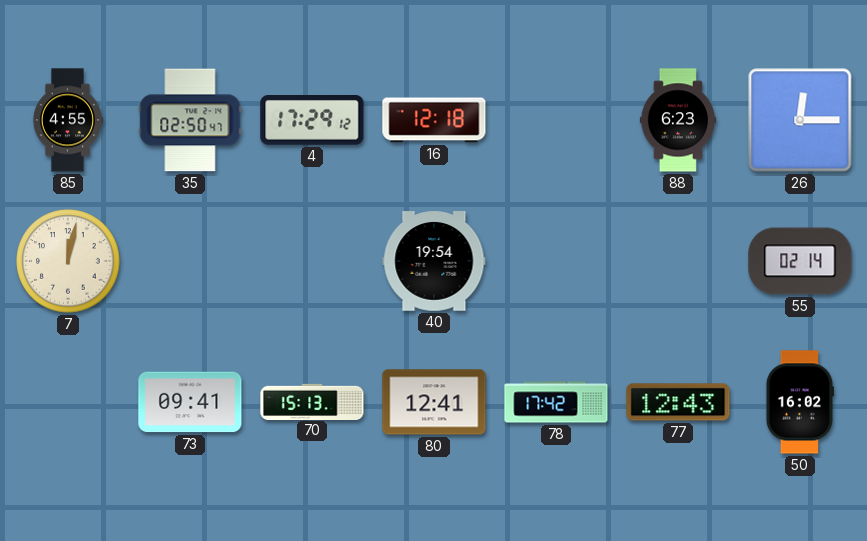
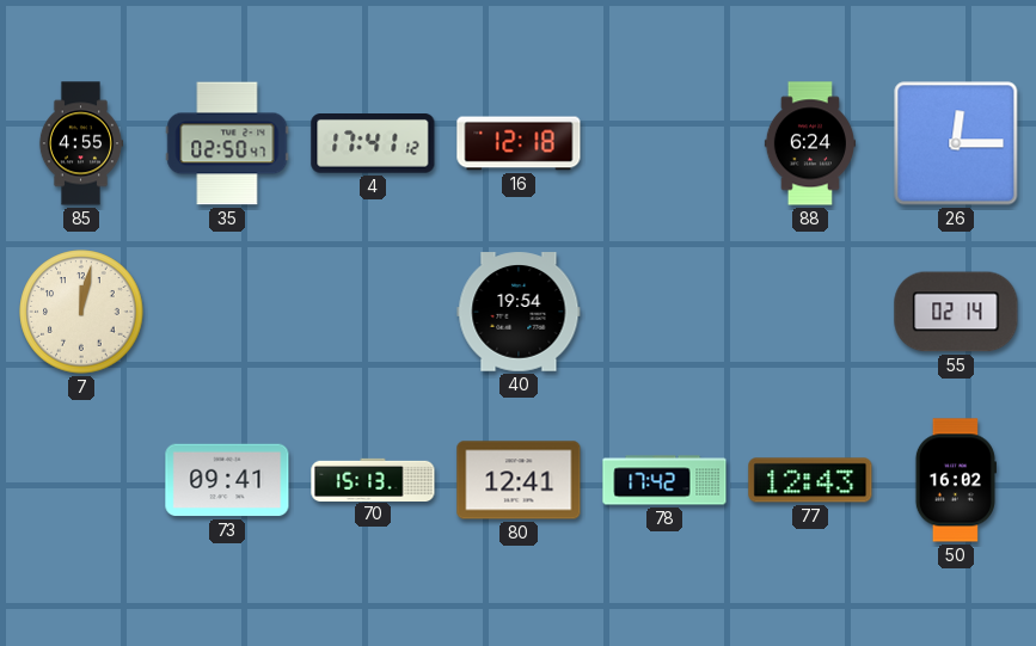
4: 17:29 -> 17:41 (373, 144)
88: 6:23 -> 6:24 (809, 143)
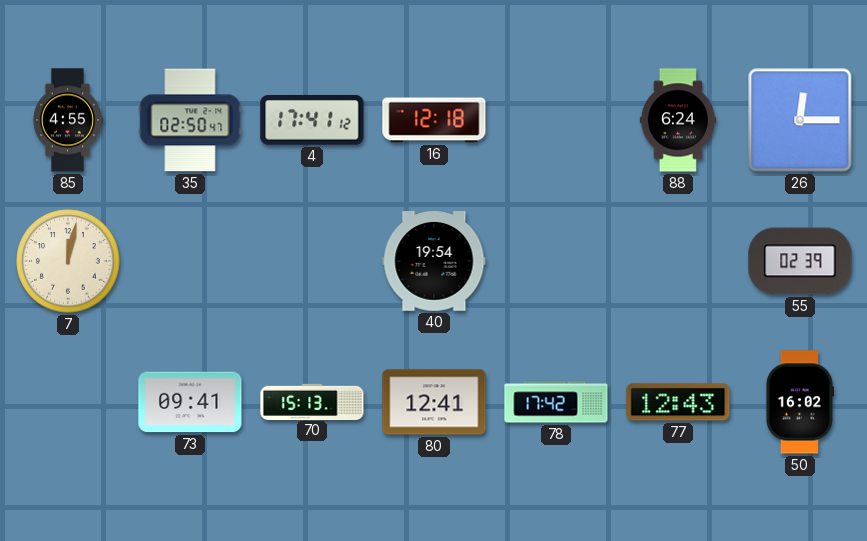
55: 02:14 -> 02:39 (800, 261)
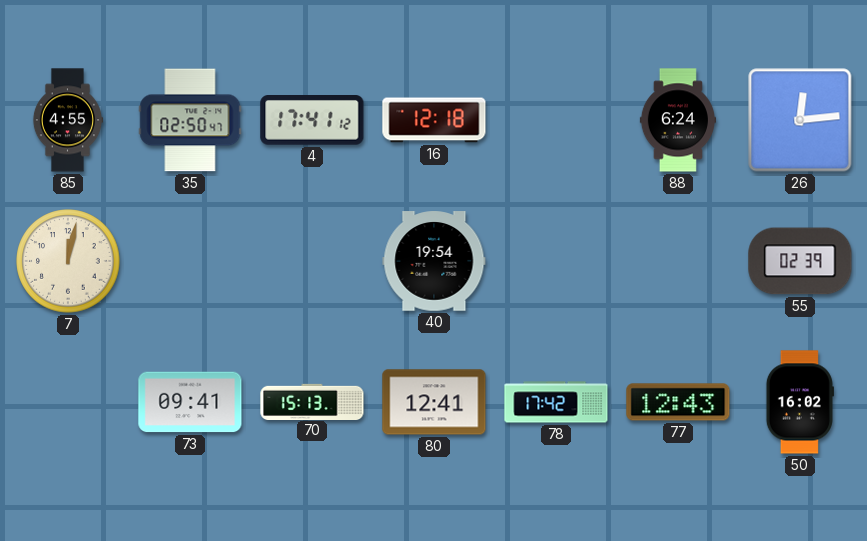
26: 12:15 -> 12:14 (800, 120)
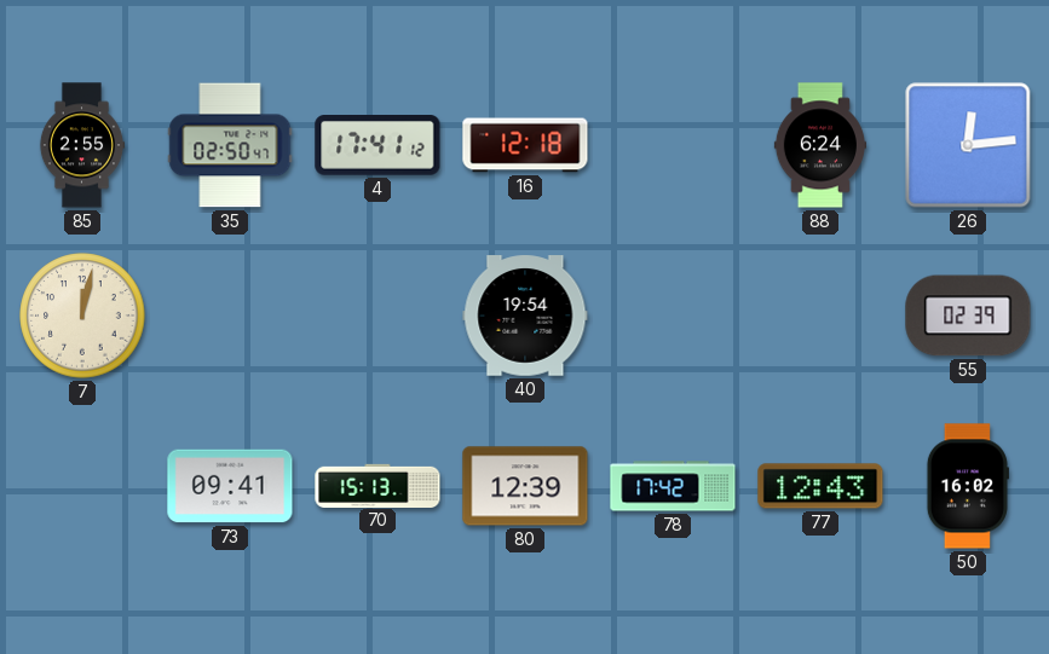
85: 4:55 -> 2:55 (82, 145)
80: 12:41 -> 12:39 (525, 486)
